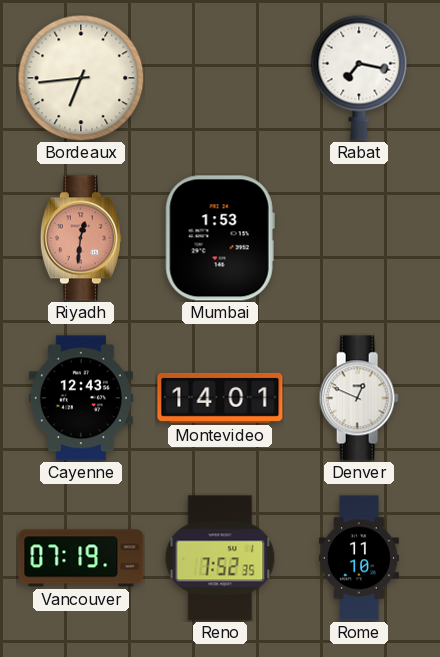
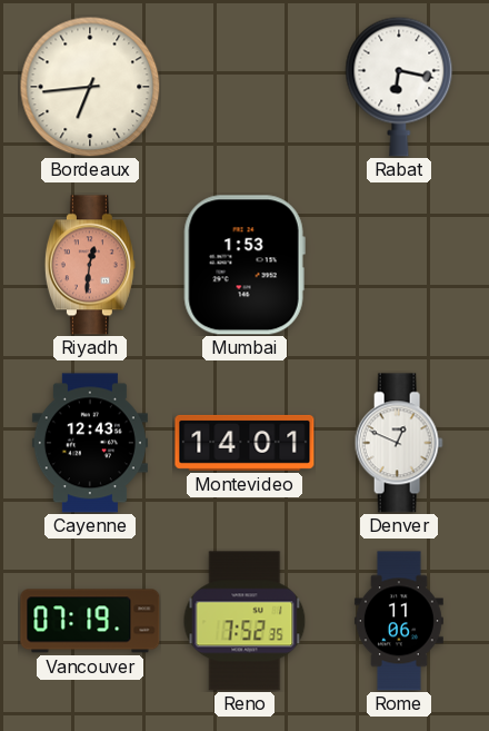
Rabat: 7:17 -> 6:17 (399, 87)
Rome: 11:10 -> 11:06 (399, 621)
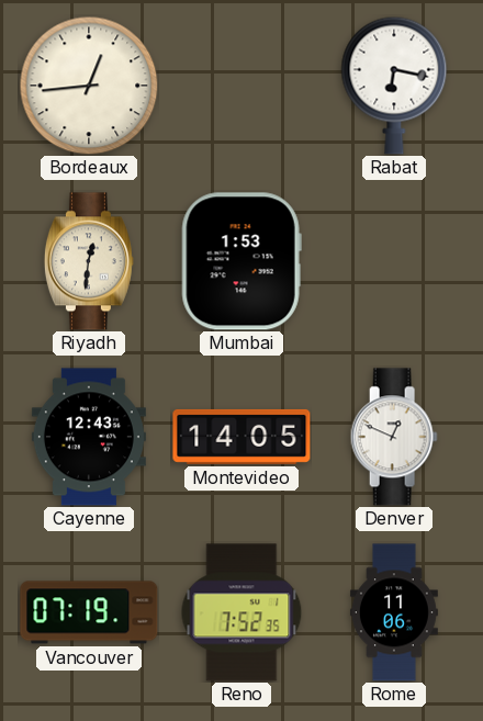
Bordeaux: 6:44 -> 12:44 (89, 86)
Riyadh dial: salmon -> cream (89, 261)
Montevideo: 14:01 -> 14:05 (241, 437)
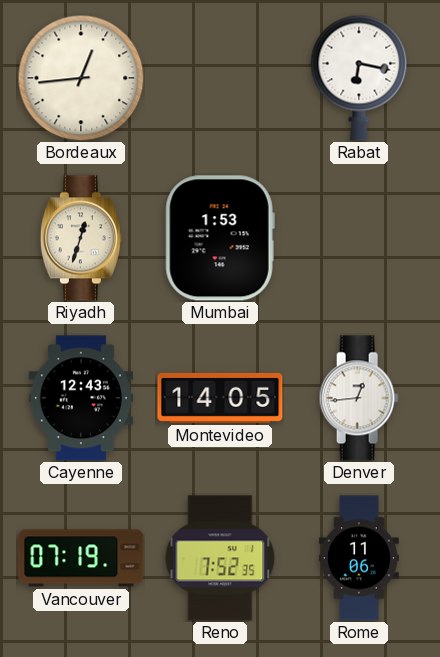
Riyadh: 12:31 -> 12:33 (81, 238)
Denver: 12:49 -> 12:44 (359, 398)
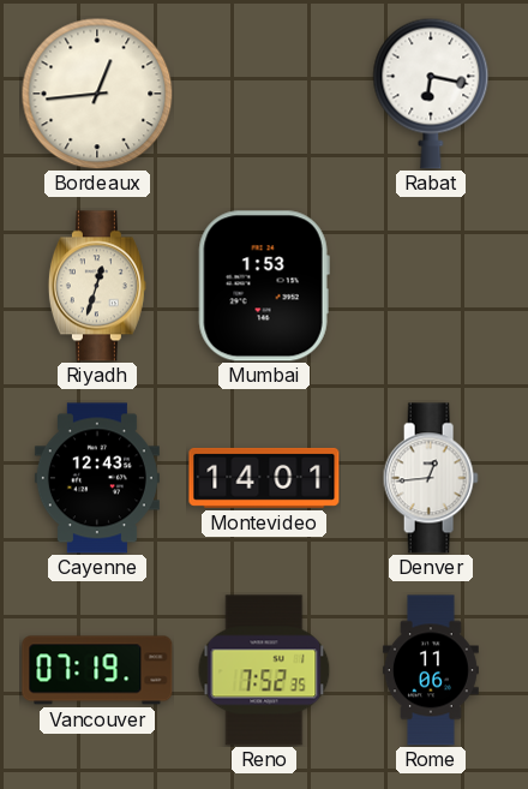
Montevideo: 14:05 -> 14:01 (264, 478)
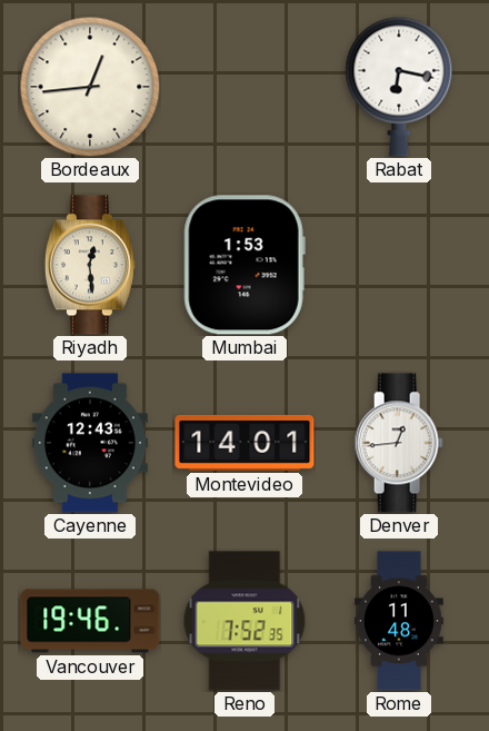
Riyadh: 12:33 -> 12:29 (90, 265)
Vancouver: 07:19 -> 19:46 (90, 621)
Rome: 11:06 -> 11:48 (399, 621)
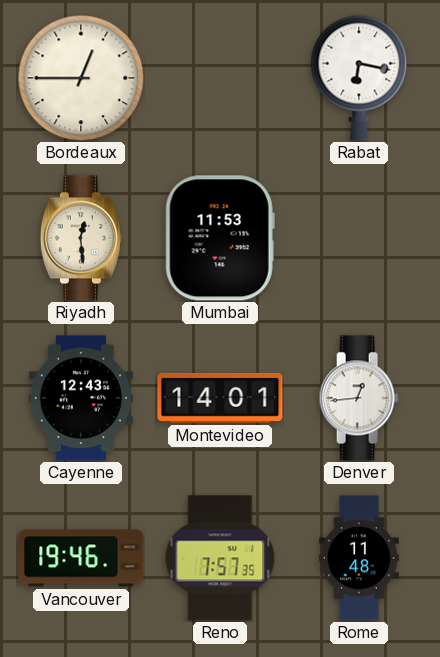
Bordeaux: 12:44 -> 12:45 (81, 78)
Mumbai: 1:53 -> 11:53 (220, 238)
Reno: 7:52 -> 7:57 (220, 558)
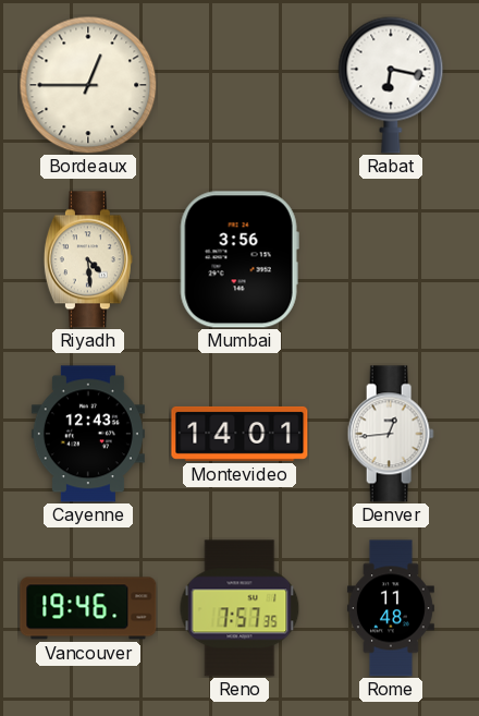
Riyadh: 12:29 -> 4:29 (88, 259)
Mumbai: 11:53 -> 3:56 (239, 259)
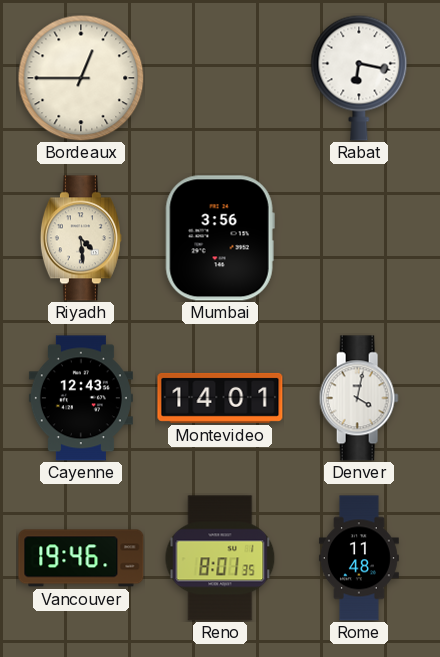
Denver: 12:44 -> 4:02 (359, 398)
Reno: 7:57 -> 8:01 (220, 558)
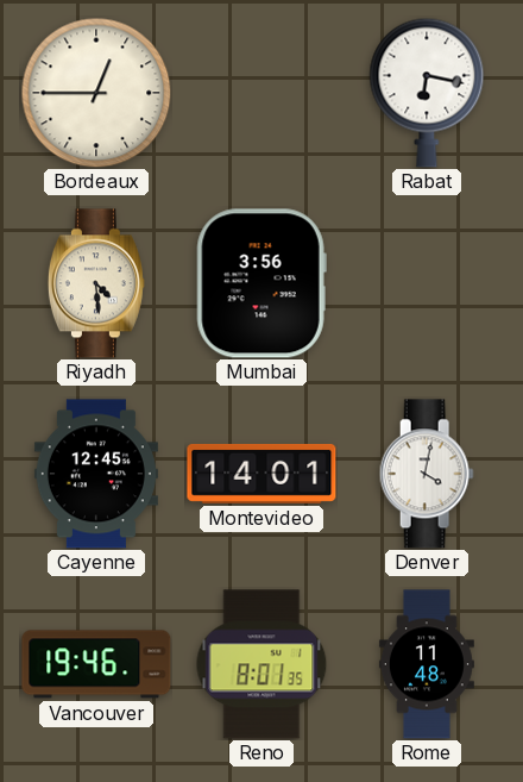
Cayenne: 12:43 -> 12:45 (96, 474)
